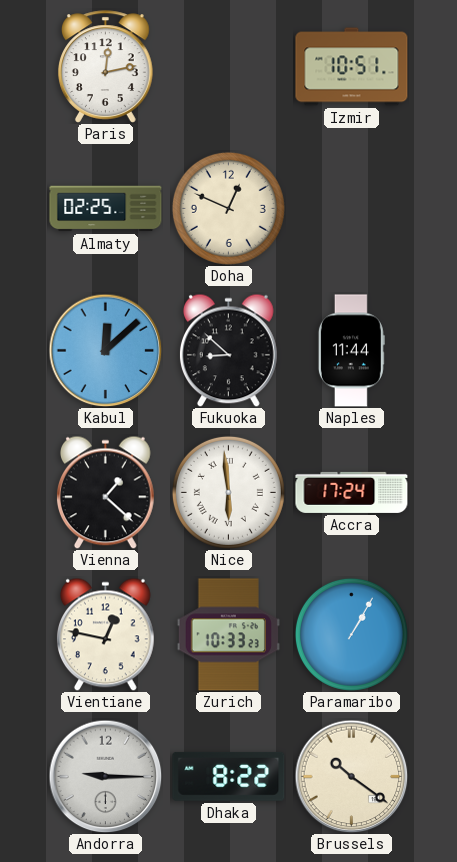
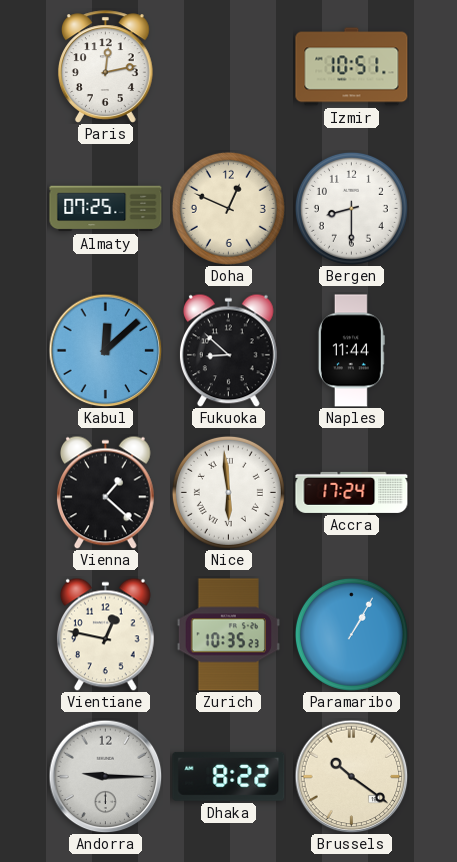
Almaty: 02:25 -> 07:25 (106, 209)
Bergen: none -> 8:30 (351, 208)
Zurich: 10:33 -> 10:35 (228, 635)
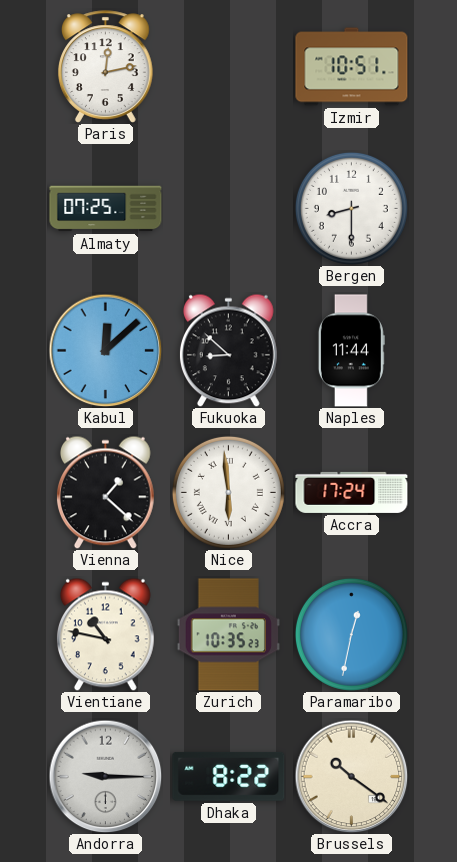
Doha: 12:49 -> none (228, 208)
Vientiane: 12:47 -> 10:47 (105, 634)
Paramaribo: 1:05 -> 12:32 (351, 634)
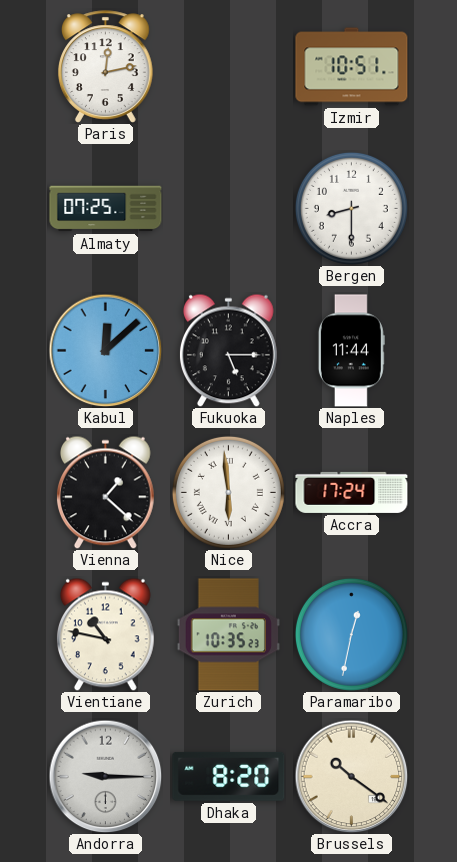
Fukuoka: 8:52 -> 5:15 (228, 350)
Dhaka: 8:22 -> 8:20 (229, 776)
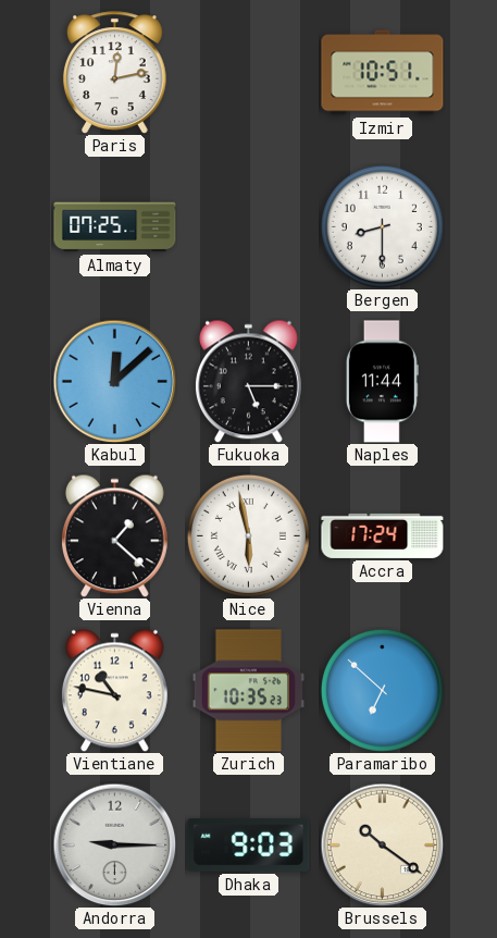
Nice: 5:59 -> 5:58 (248, 535)
Paramaribo: 12:32 -> 6:52 (382, 690)
Dhaka: 8:20 -> 9:03 (249, 844)
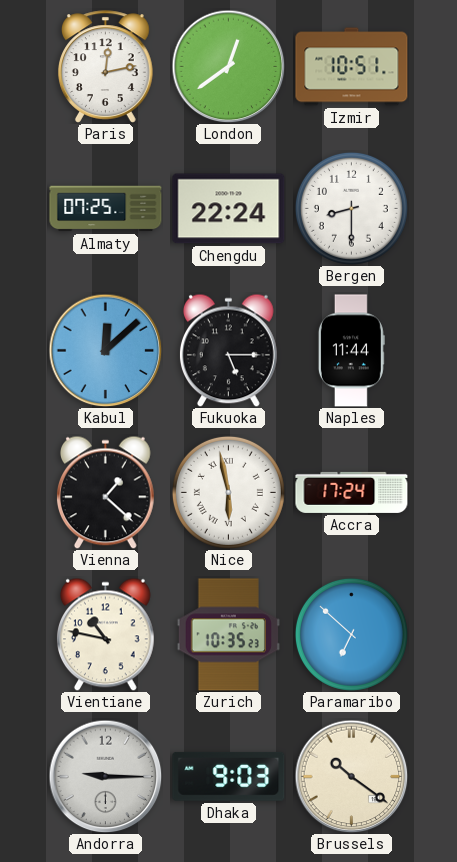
London: none -> 12:39 (228, 66)
Chengdu: none -> 22:24 (229, 209)
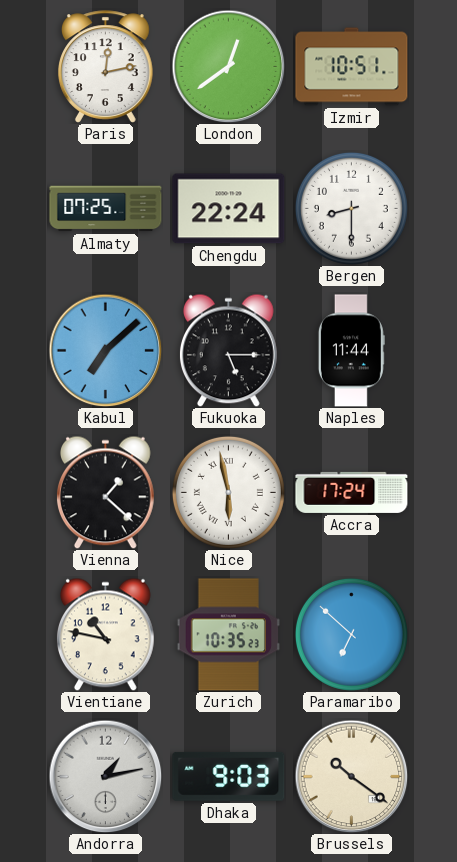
Kabul: 12:08 -> 7:08 (105, 350)
Andorra: 9:15 -> 1:13 (105, 776)
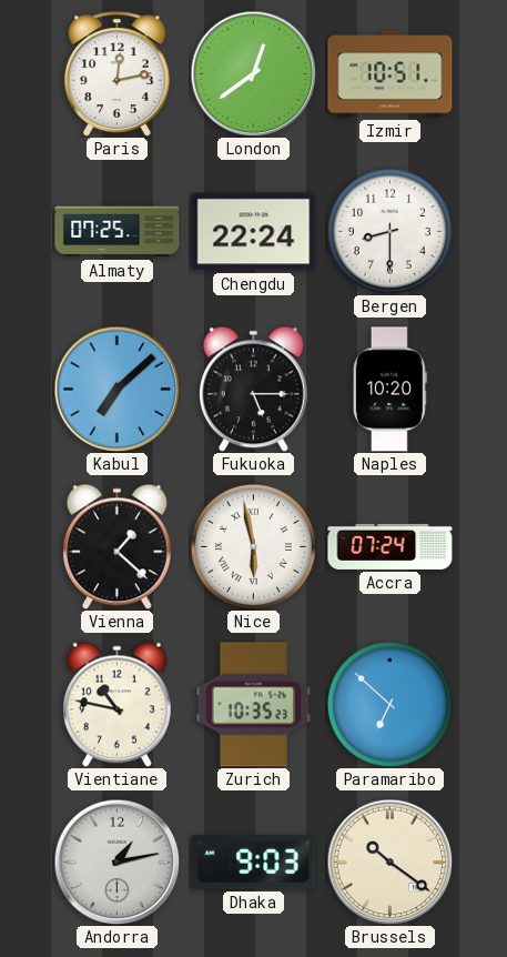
Naples: 11:44 -> 10:20 (389, 390)
Accra: 17:24 -> 07:24 (391, 546)
